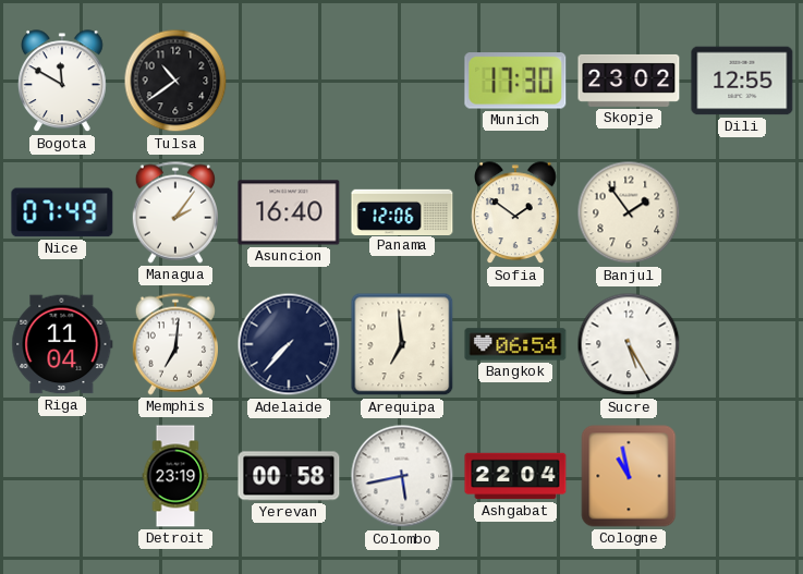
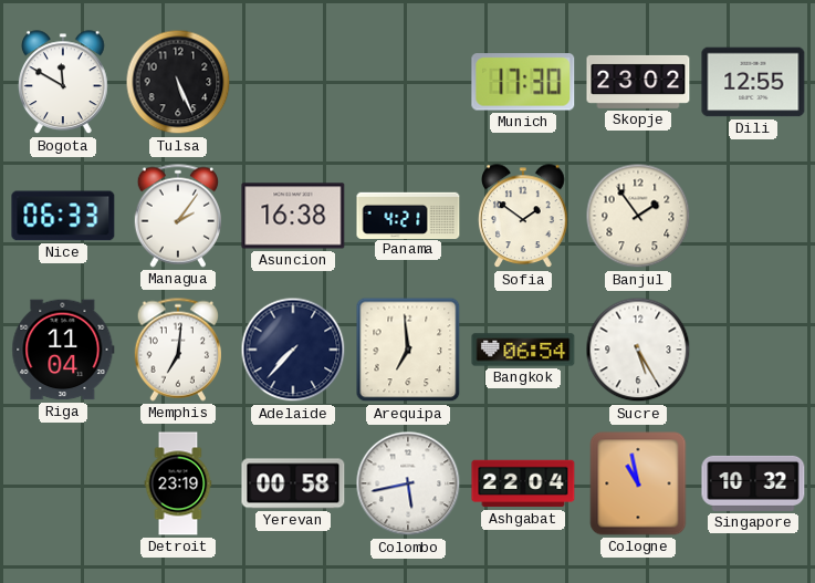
Tulsa: 10:39 -> 5:26 (178, 82)
Nice: 07:49 -> 06:33 (63, 216)
Asuncion: 16:40 -> 16:38 (293, 216)
Panama: 12:06 -> 4:21 (408, 215)
Singapore: none -> 10:32 (753, 483)
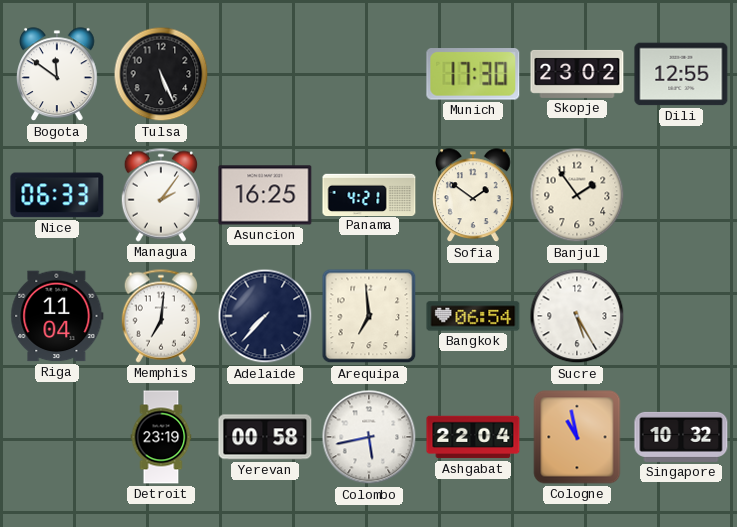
Bogota: 11:50 -> 11:51 (58, 75)
Asuncion: 16:38 -> 16:25 (265, 195)
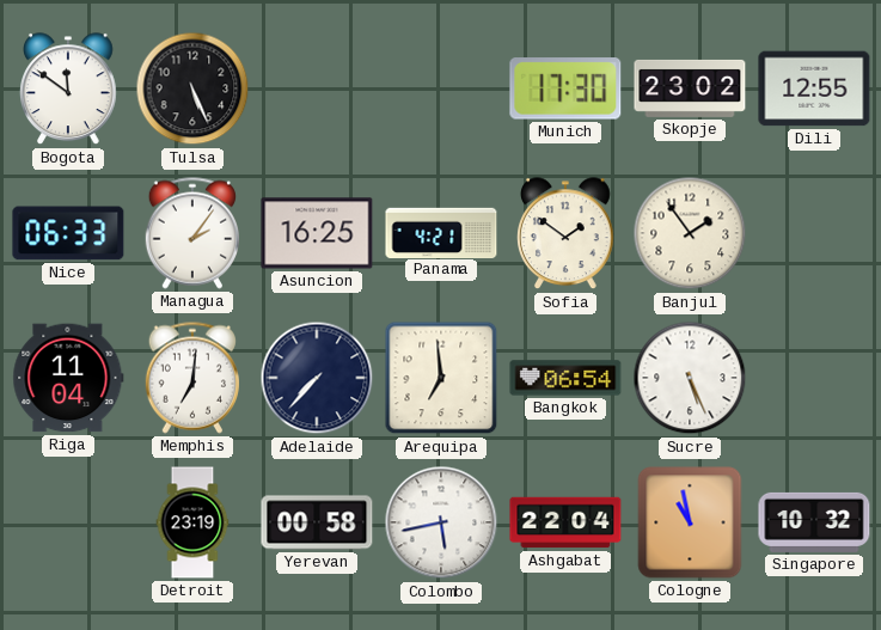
Sucre: 5:25 -> 5:26 (690, 378)
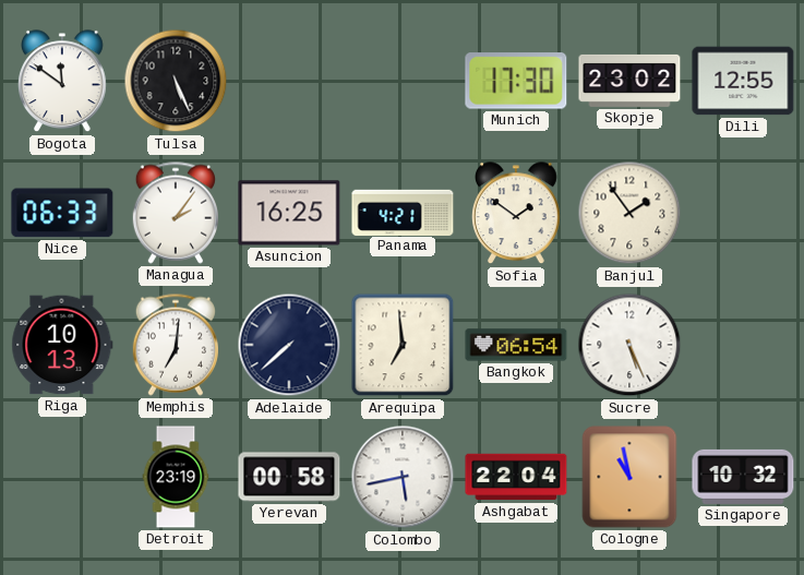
Riga: 11:04 -> 10:13 (62, 345)
Adelaide: 7:37 -> 7:38 (289, 345)
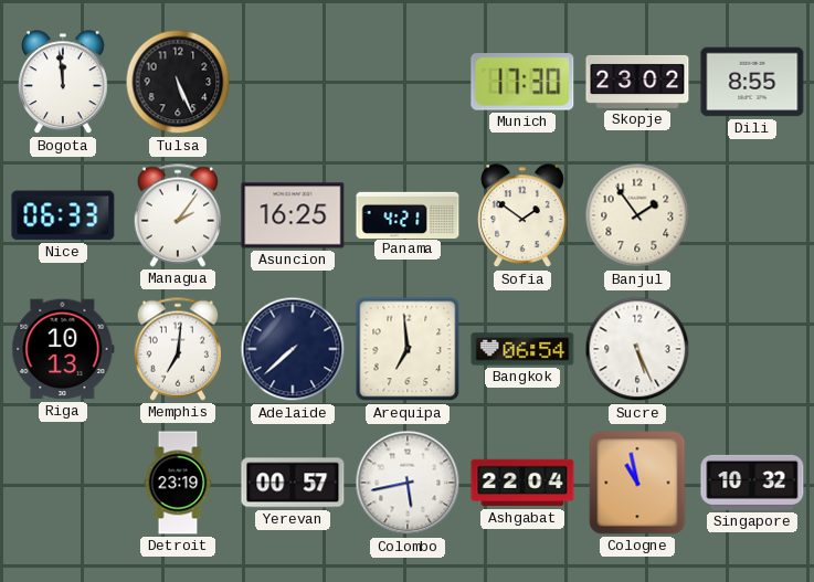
Bogota: 11:51 -> 11:59 (64, 83)
Dili: 12:55 -> 8:55 (752, 82)
Yerevan: 00:58 -> 00:57 (293, 483)
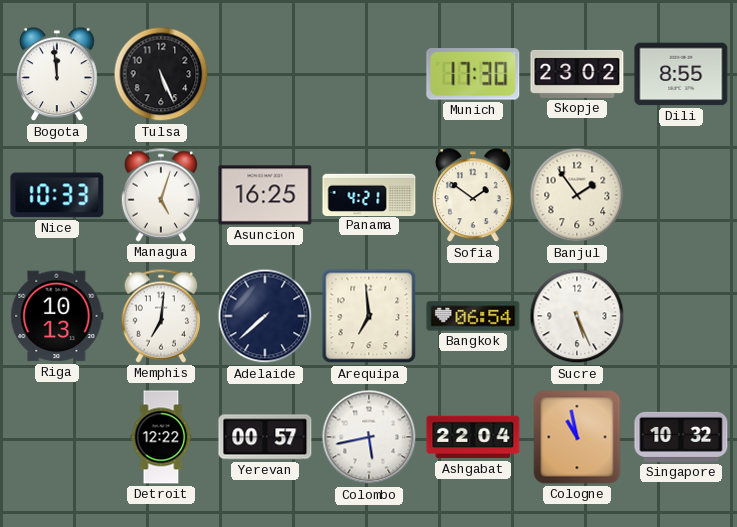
Nice: 06:33 -> 10:33 (57, 195)
Managua: 2:06 -> 5:03 (160, 195)
Detroit: 23:19 -> 12:22 (161, 437)
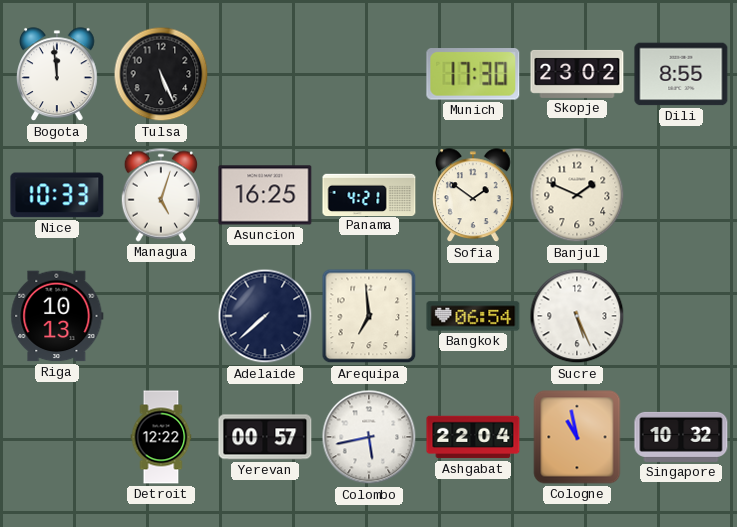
Banjul: 1:54 -> 1:49 (577, 195)
Memphis: 7:01 -> none (160, 316)
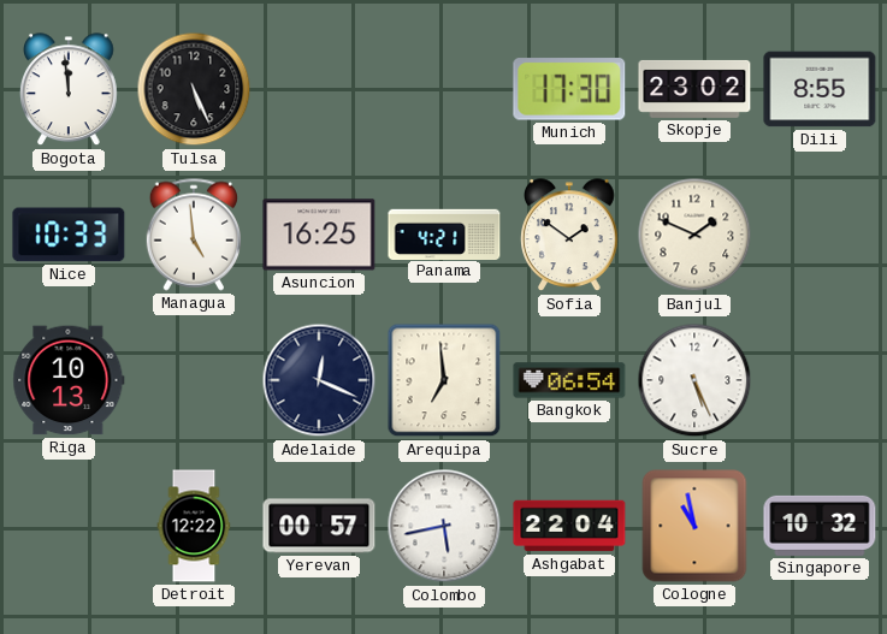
Managua: 5:03 -> 4:59 (193, 235)
Adelaide: 7:38 -> 12:19 (319, 380)
